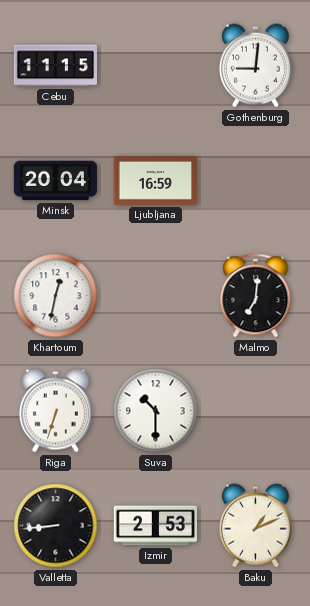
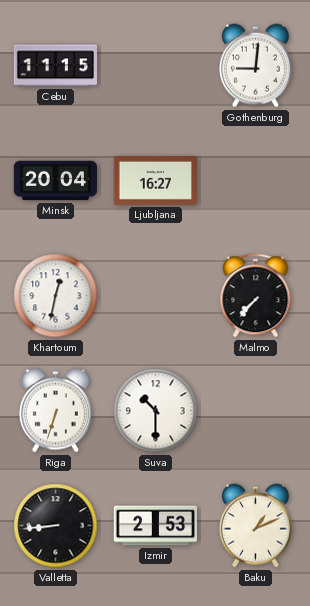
Ljubljana: 16:59 -> 16:27 (155, 180)
Malmo: 7:01 -> 7:37 (256, 296)
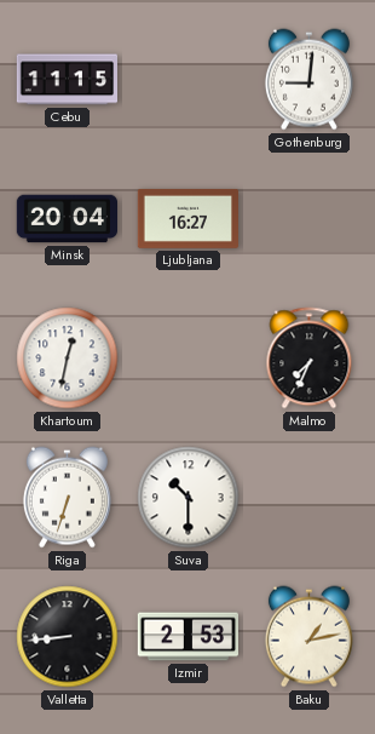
Malmo: 7:37 -> 7:34 (310, 359)
Baku: 1:11 -> 1:13 (308, 637)
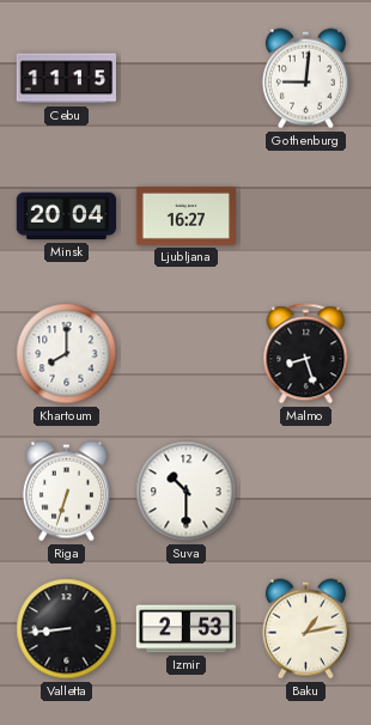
Khartoum: 12:32 -> 8:00 (67, 354)
Malmo: 7:34 -> 8:27 (306, 354)
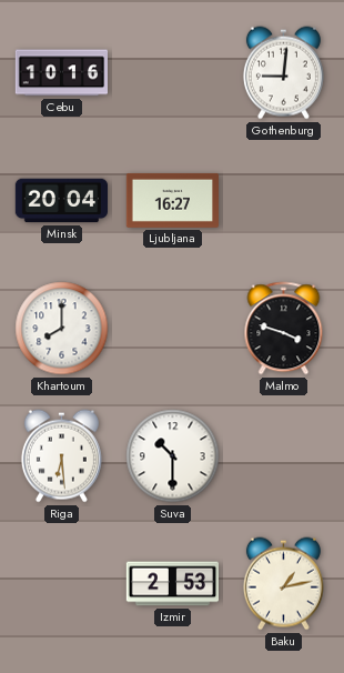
Cebu: 11:15 -> 10:16 (62, 73)
Malmo: 8:27 -> 3:48 (284, 329)
Riga: 6:33 -> 6:29 (61, 456)
Valletta: 8:44 -> none (67, 629)
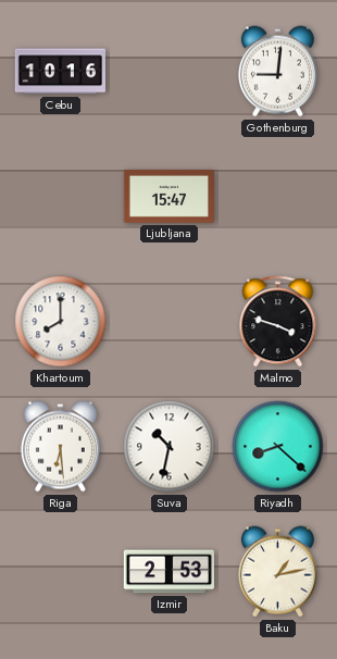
Minsk: 20:04 -> none (62, 201)
Ljubljana: 16:27 -> 15:47 (168, 196)
Suva: 10:30 -> 10:32 (170, 447)
Riyadh: none -> 8:22 (278, 447)
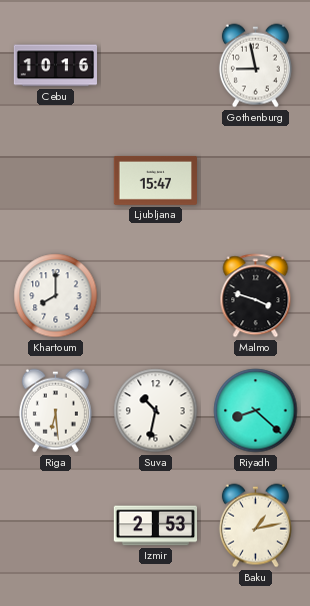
Gothenburg: 9:01 -> 8:58 (255, 66)
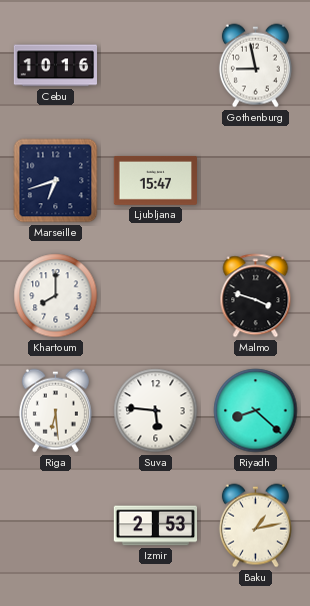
Marseille: none -> 6:42 (56, 181)
Suva: 10:32 -> 5:46 (156, 411)
